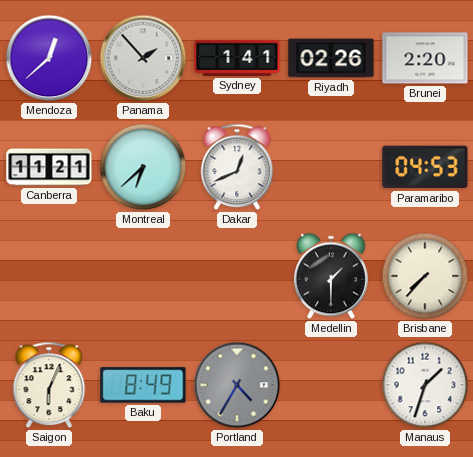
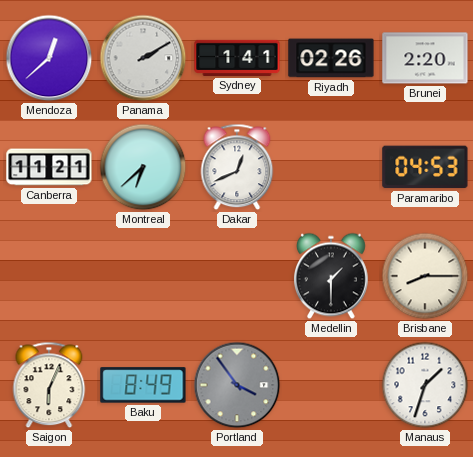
Panama: 1:53 -> 2:10 (143, 58)
Brisbane: 7:37 -> 8:15 (425, 276)
Portland: 4:35 -> 3:54 (237, 385)
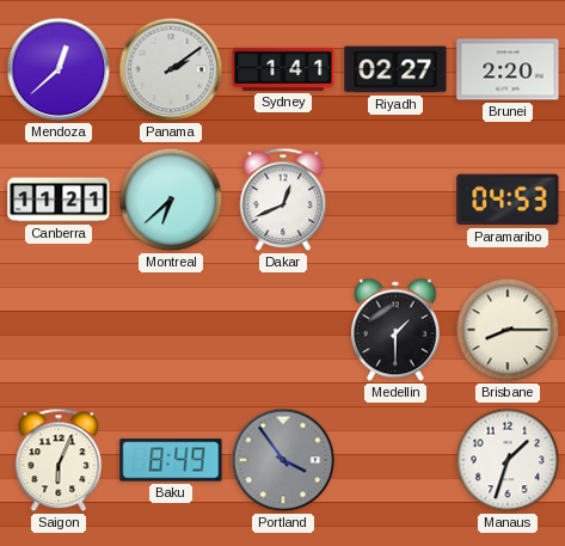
Panama: 2:10 -> 2:09 (171, 69)
Riyadh: 02:26 -> 02:27 (395, 69)
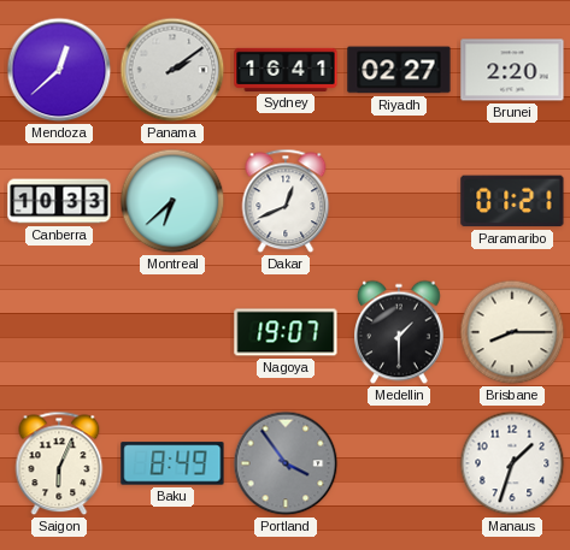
Sydney: 1:41 -> 16:41 (286, 70)
Canberra: 11:21 -> 10:33 (59, 201)
Paramaribo: 04:53 -> 01:21 (512, 201)
Nagoya: none -> 19:07 (286, 332)
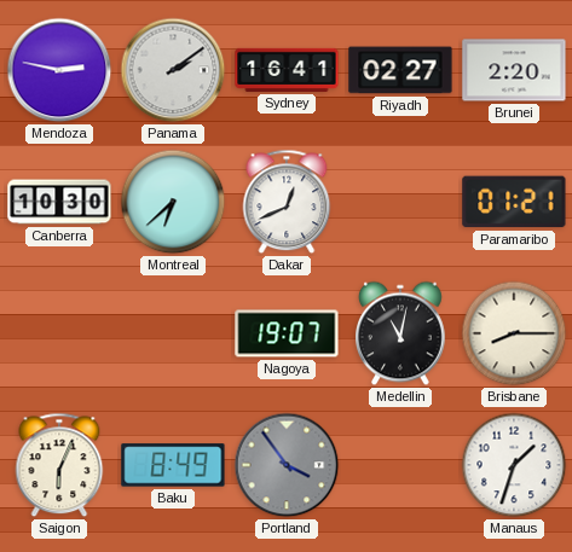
Mendoza: 12:38 -> 2:47 (59, 70)
Canberra: 10:33 -> 10:30 (59, 202)
Medellin: 1:30 -> 11:02 (401, 333)
